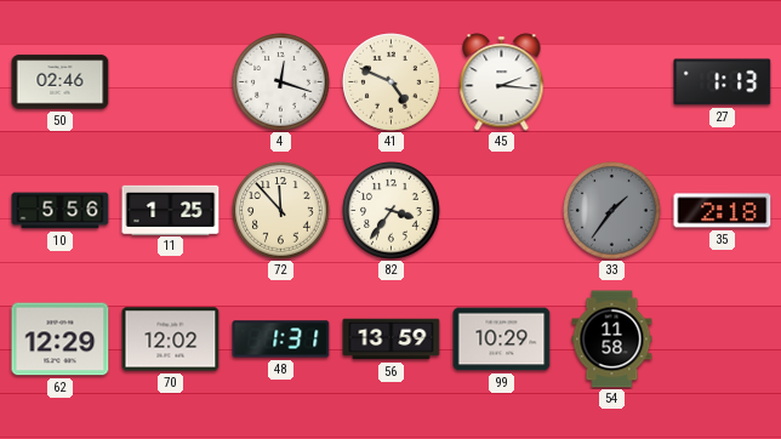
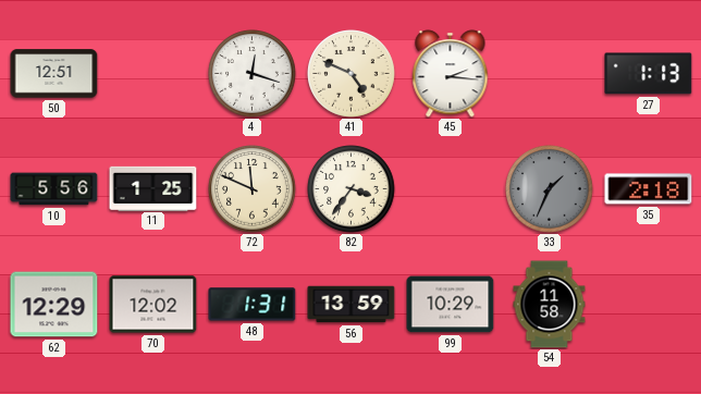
50: 02:46 -> 12:51 (54, 74)
72: 11:53 -> 11:49 (253, 189)
33: 1:36 -> 1:34 (550, 189)
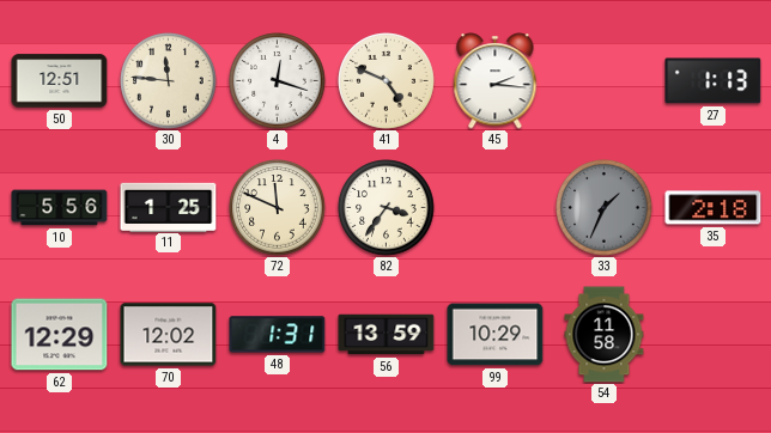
30: none -> 11:46 (169, 81)
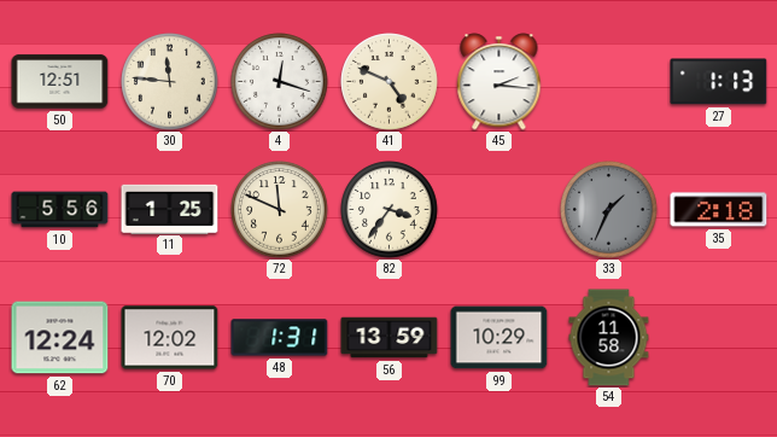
62: 12:29 -> 12:24 (60, 338)
